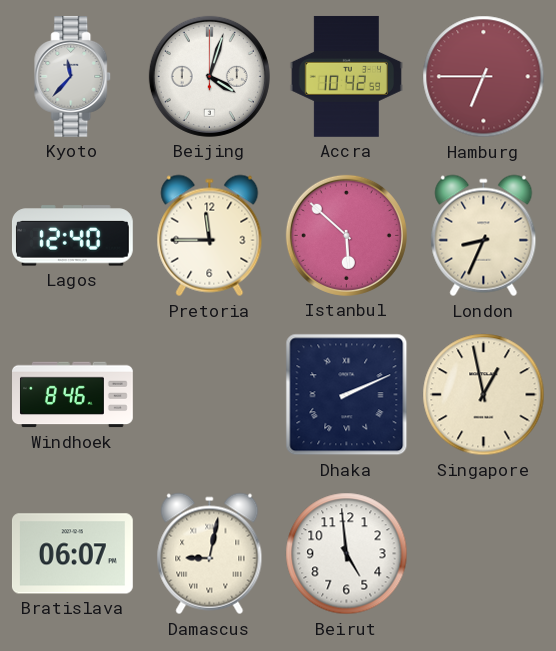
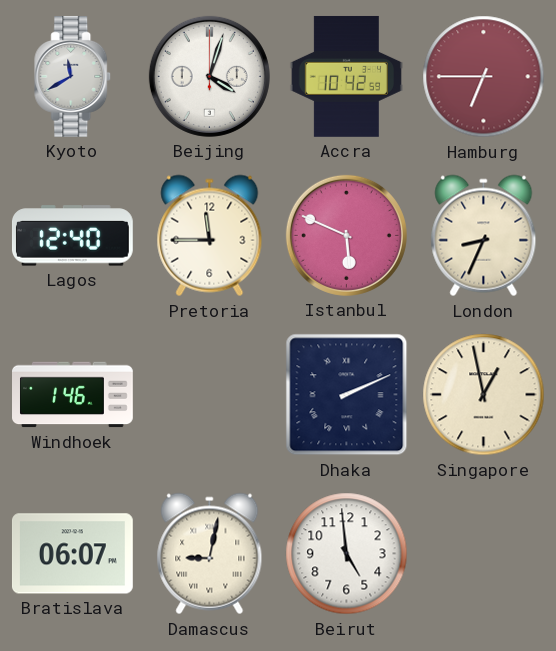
Kyoto: 11:37 -> 11:40 (73, 76)
Istanbul: 5:52 -> 5:49 (346, 235)
Windhoek: 8:46 -> 1:46 (73, 395)
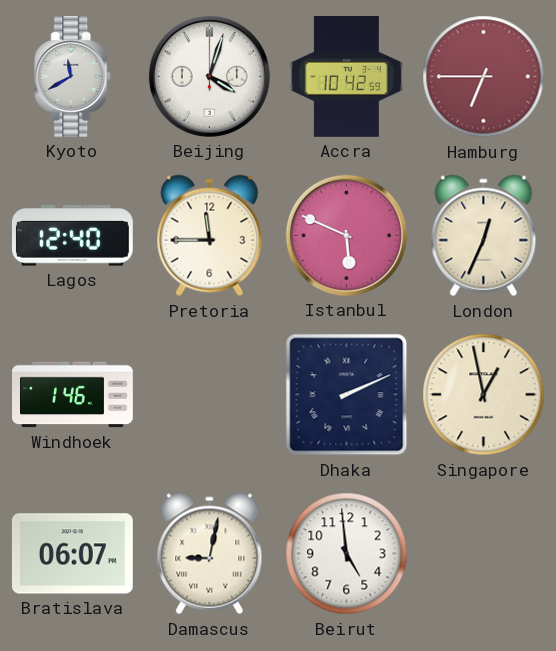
London: 8:34 -> 12:34 (484, 236)
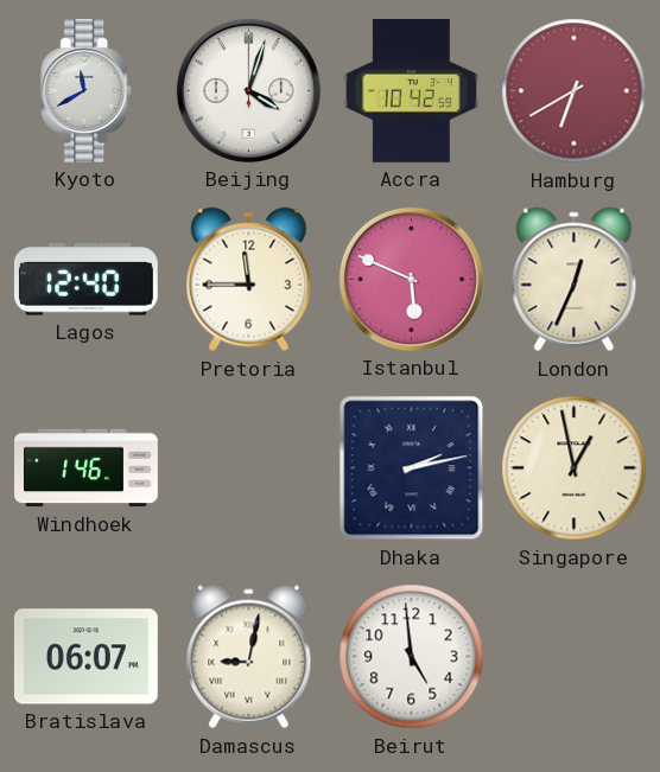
Hamburg: 6:45 -> 6:40 (575, 91)
Dhaka: 2:11 -> 2:13 (412, 468)
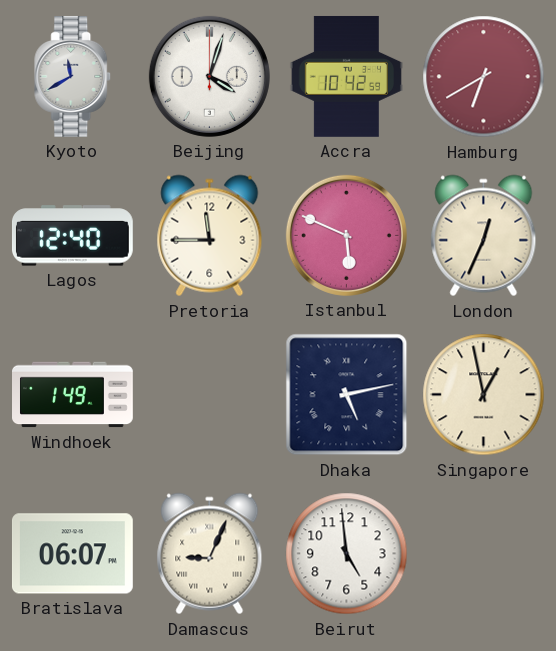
Windhoek: 1:46 -> 1:49 (73, 395)
Dhaka: 2:13 -> 5:13 (347, 395)
Damascus: 9:02 -> 9:04 (210, 554)
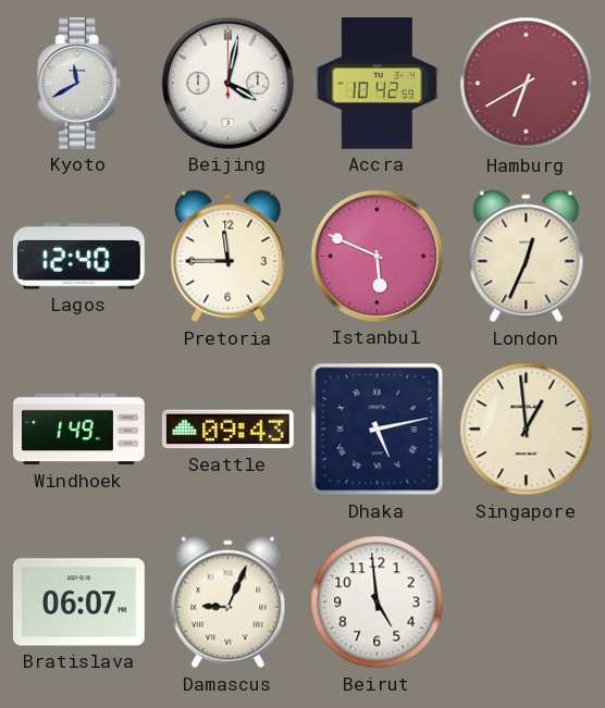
Beijing: 4:03 -> 4:02 (227, 83)
Seattle: none -> 09:43 (227, 430)
Singapore: 12:58 -> 12:59 (527, 430)
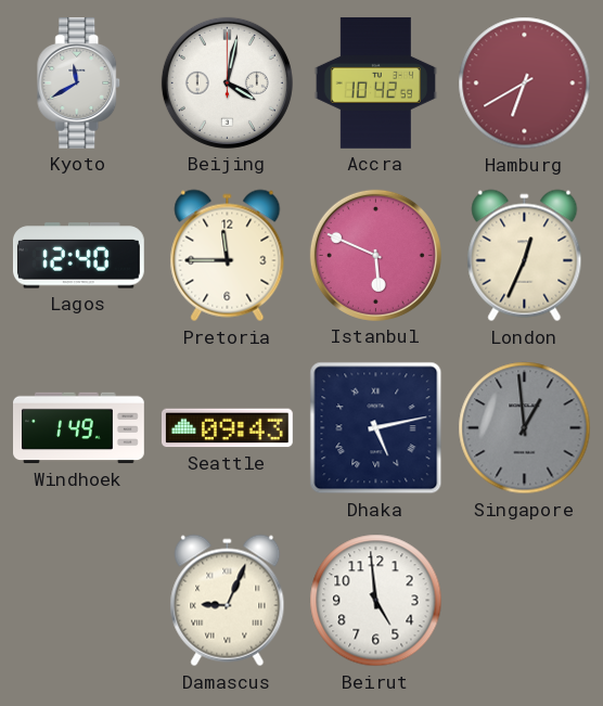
Singapore dial: cream -> grey (525, 428)
Bratislava: 06:07 -> none (78, 603)
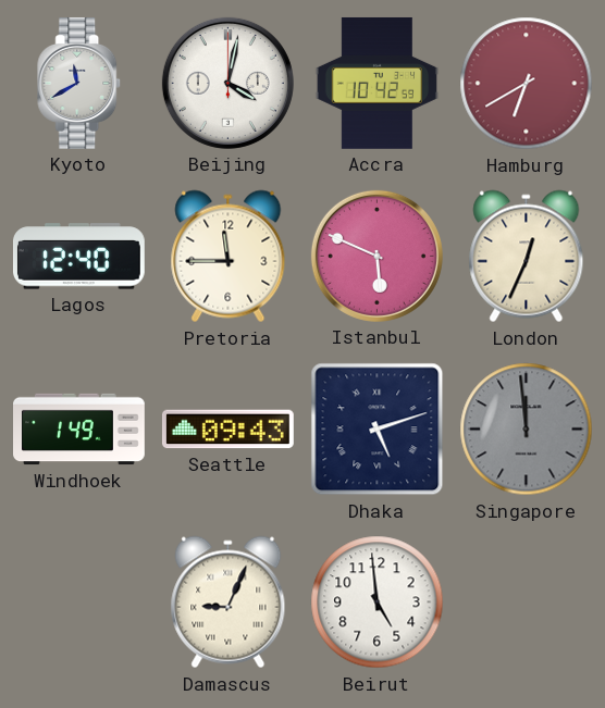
Dhaka: 5:13 -> 5:12 (378, 430)
Singapore: 12:59 -> 11:59 (527, 430)
